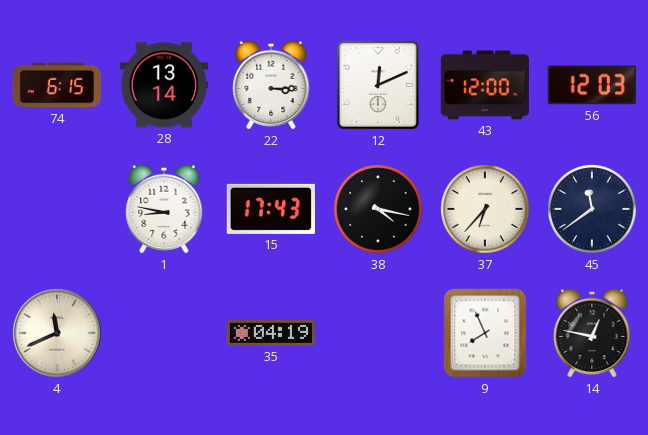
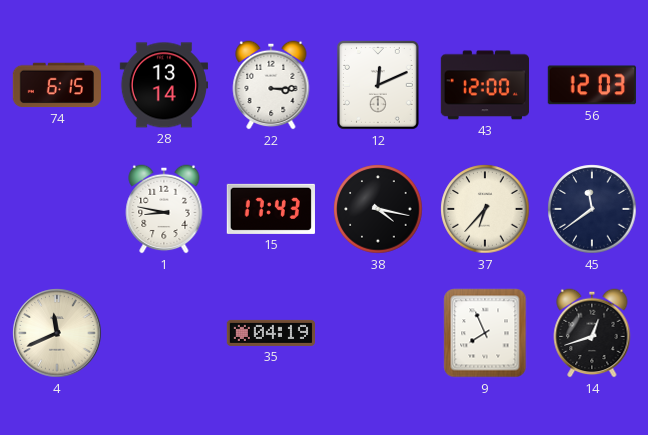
14: 12:47 -> 12:42 (592, 333)
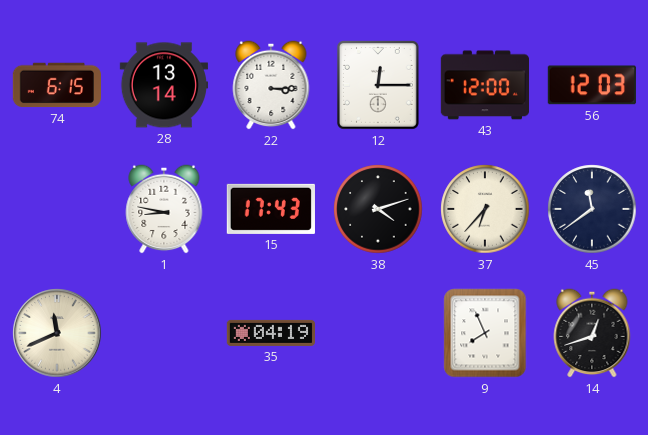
12: 12:11 -> 12:15 (379, 86)
38: 4:17 -> 4:12 (378, 209)
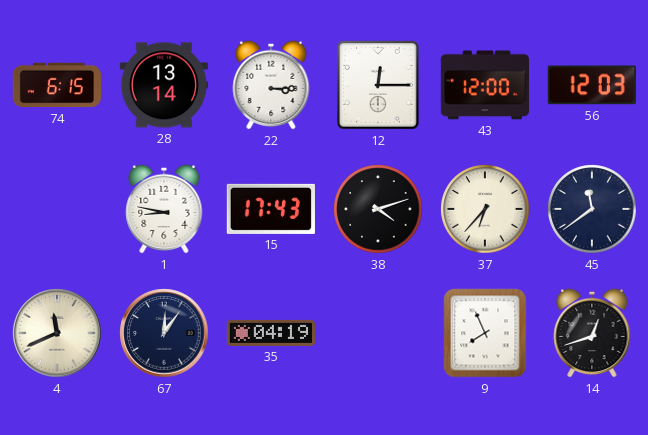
67: none -> 12:06 (164, 333)
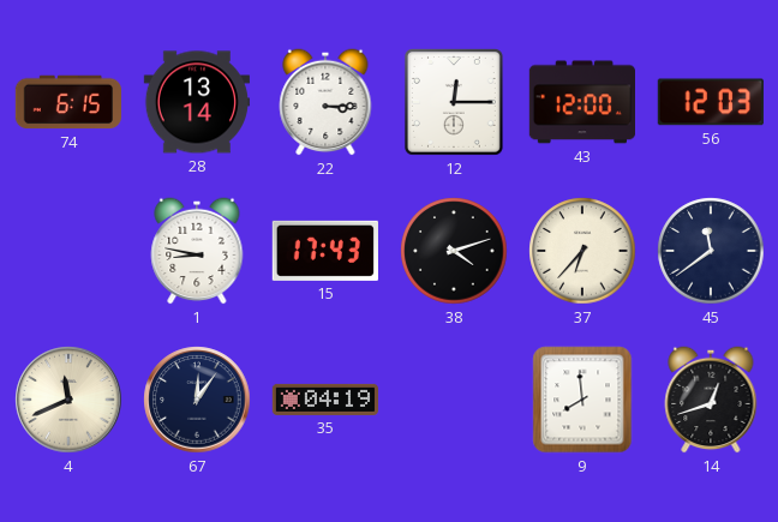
9: 7:56 -> 7:59 (582, 400)
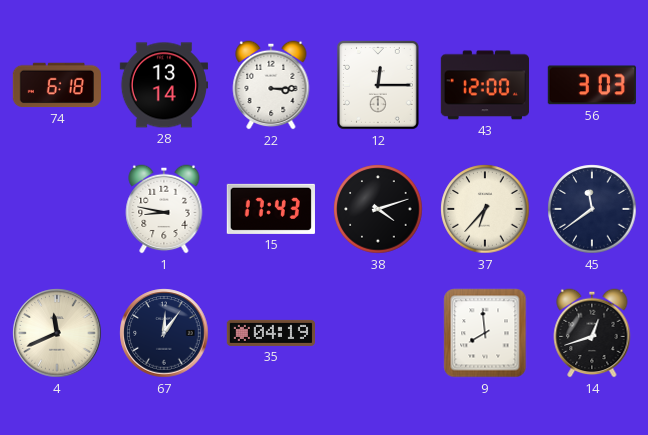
74: 6:15 -> 6:18 (56, 85)
56: 12:03 -> 3:03 (592, 85)
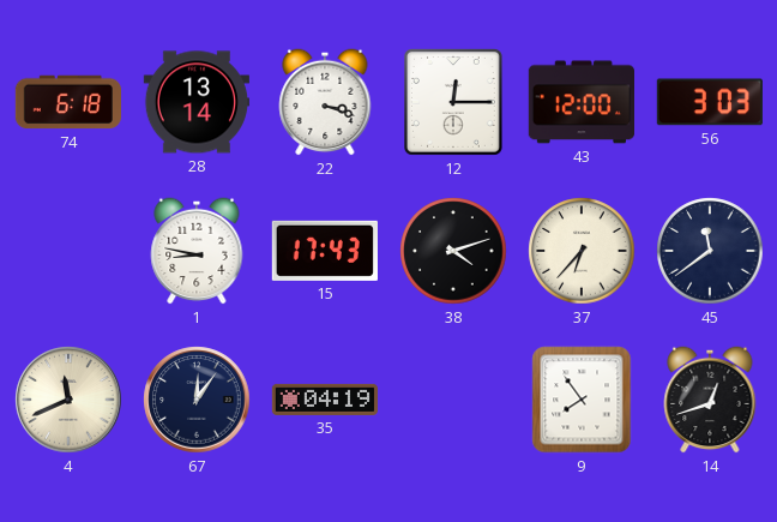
22: 3:15 -> 3:18 (325, 102)
9: 7:59 -> 7:54 (582, 400)
